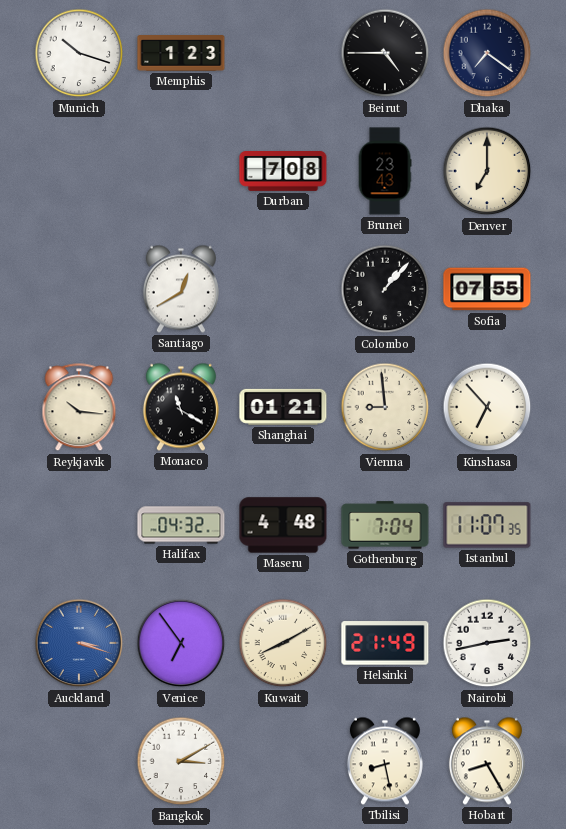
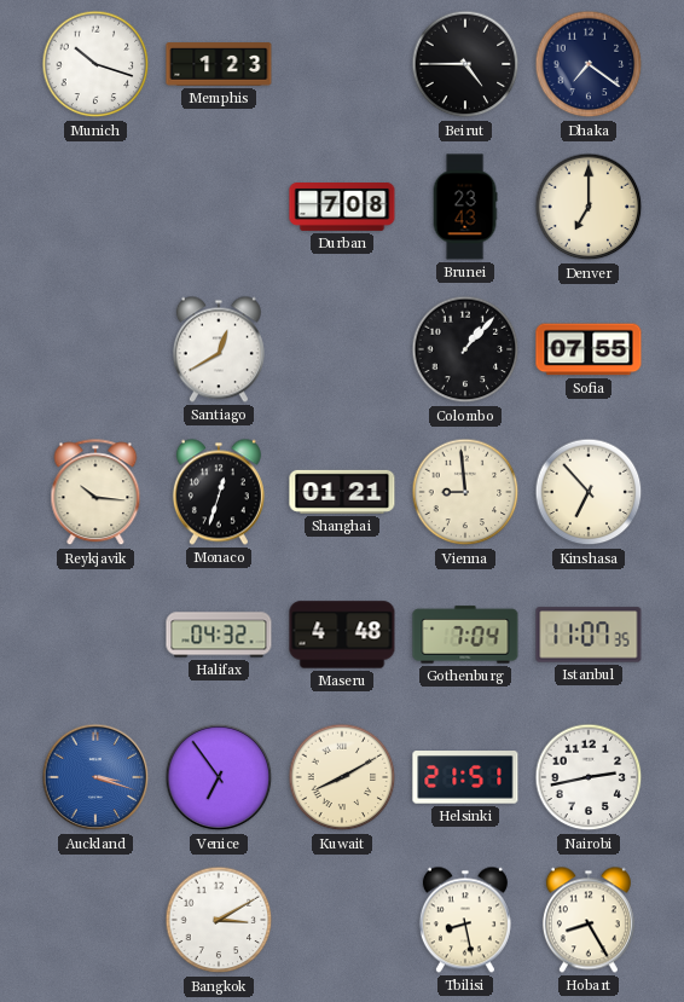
Monaco: 11:20 -> 12:33 (219, 492)
Helsinki: 21:49 -> 21:51 (465, 777)
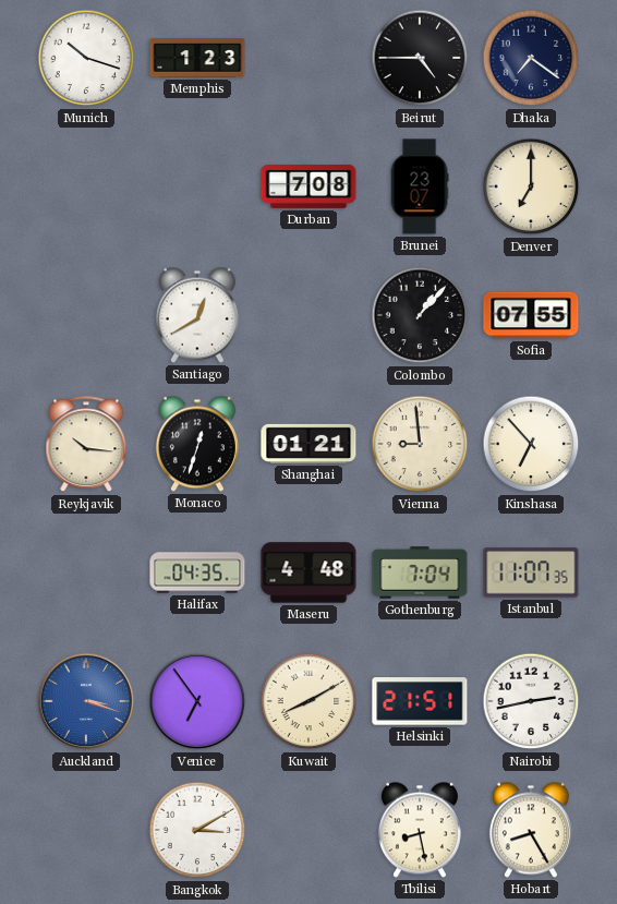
Brunei: 23:43 -> 23:07 (420, 186)
Halifax: 04:32 -> 04:35 (197, 572)
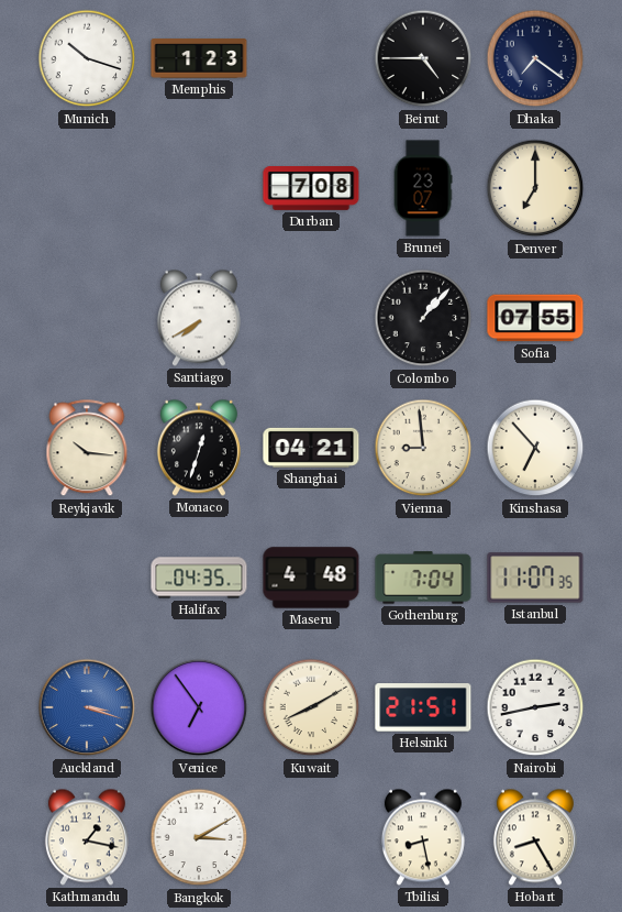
Santiago: 12:40 -> 7:40 (199, 318)
Shanghai: 01:21 -> 04:21 (311, 448)
Kathmandu: none -> 1:17 (87, 837)
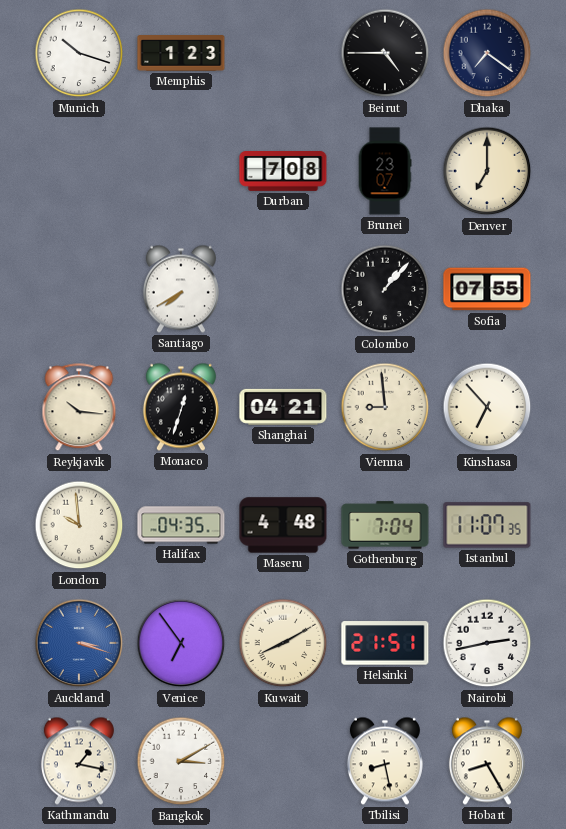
London: none -> 9:59 (79, 525)
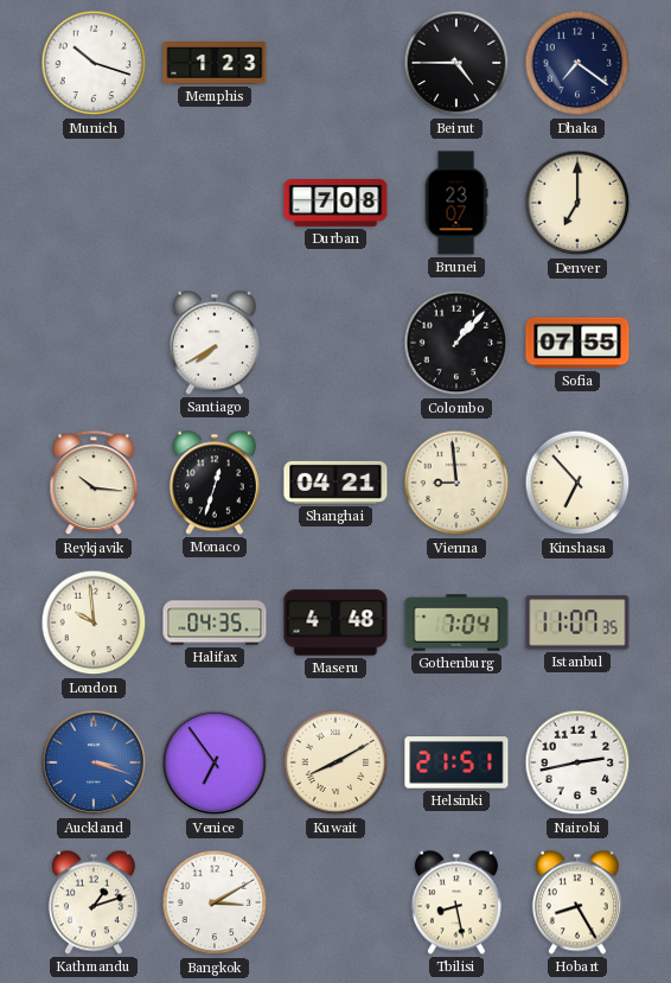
Kathmandu: 1:17 -> 1:12 (94, 902)
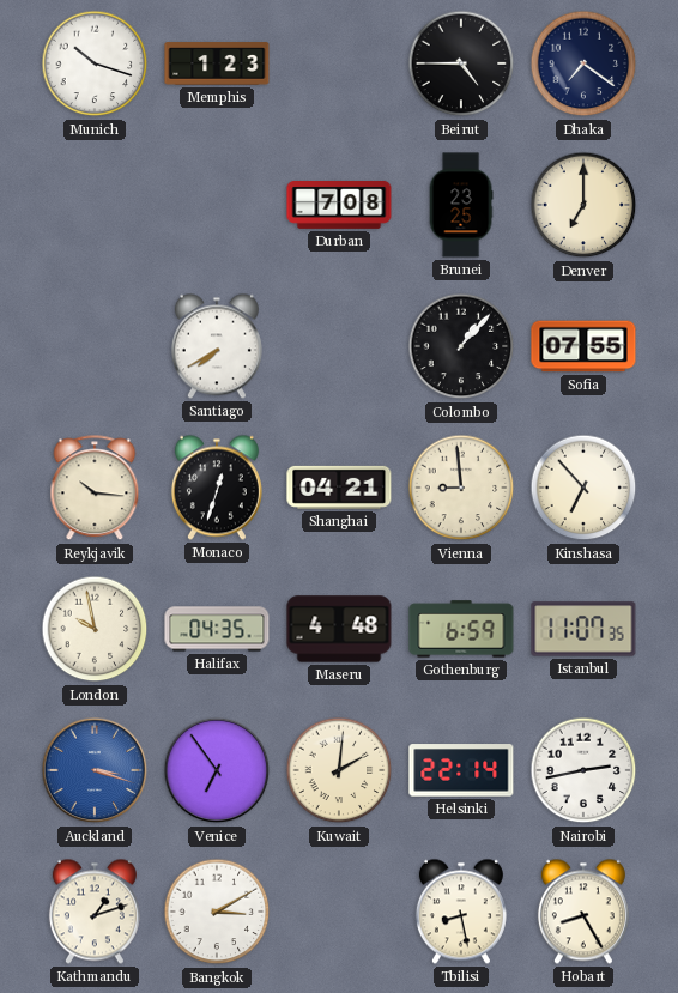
Brunei: 23:07 -> 23:25 (461, 205)
London: 9:59 -> 9:58 (95, 629)
Gothenburg: 7:04 -> 6:59 (461, 629)
Kuwait: 8:10 -> 2:01 (339, 770)
Helsinki: 21:51 -> 22:14 (461, 770)
